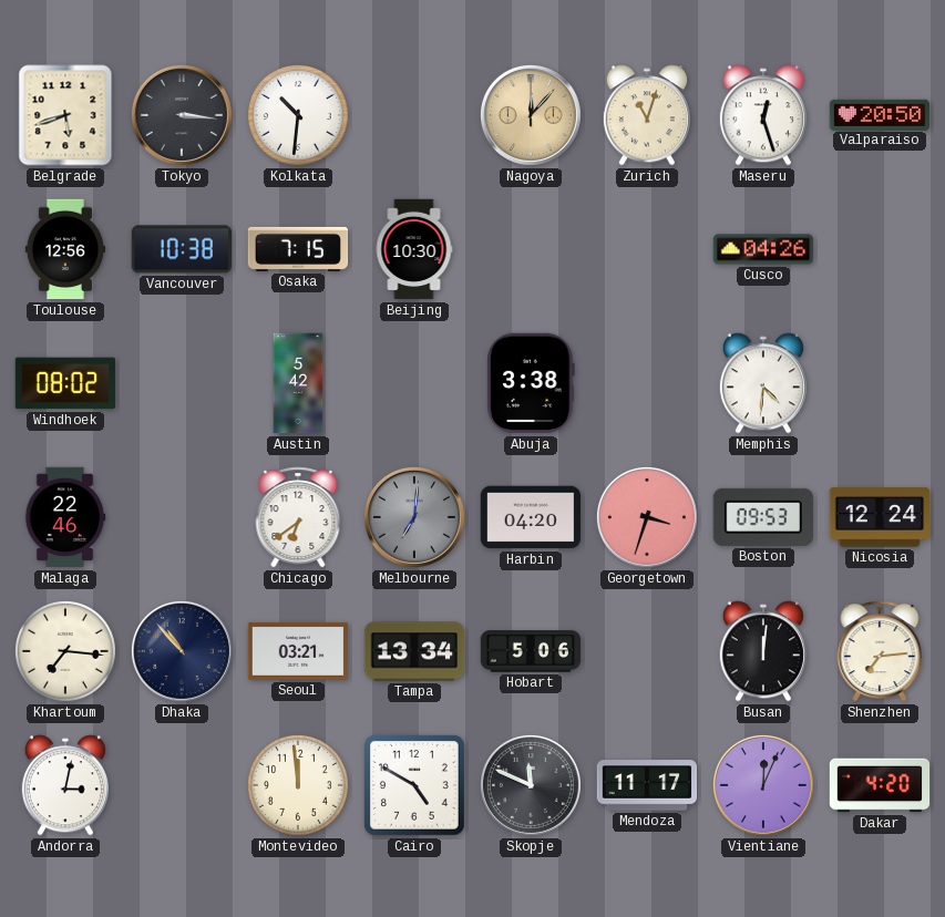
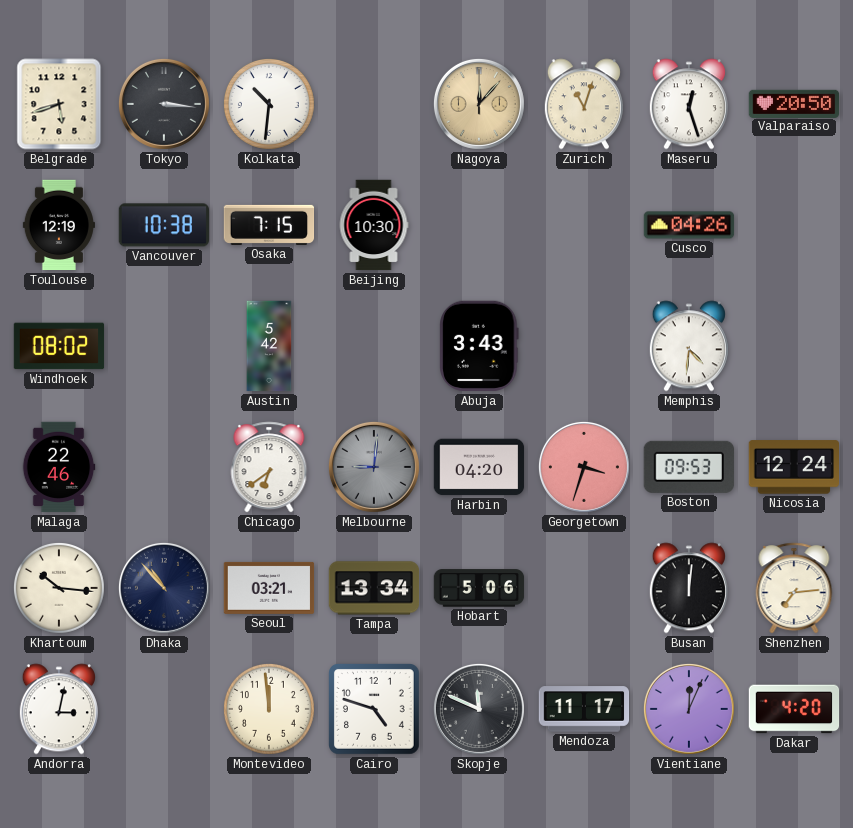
Toulouse: 12:56 -> 12:19 (59, 225)
Abuja: 3:38 -> 3:43 (479, 346)
Melbourne: 7:01 -> 9:01 (374, 467)
Khartoum: 7:16 -> 10:16 (59, 588)
Cairo: 4:50 -> 4:48 (375, 710)
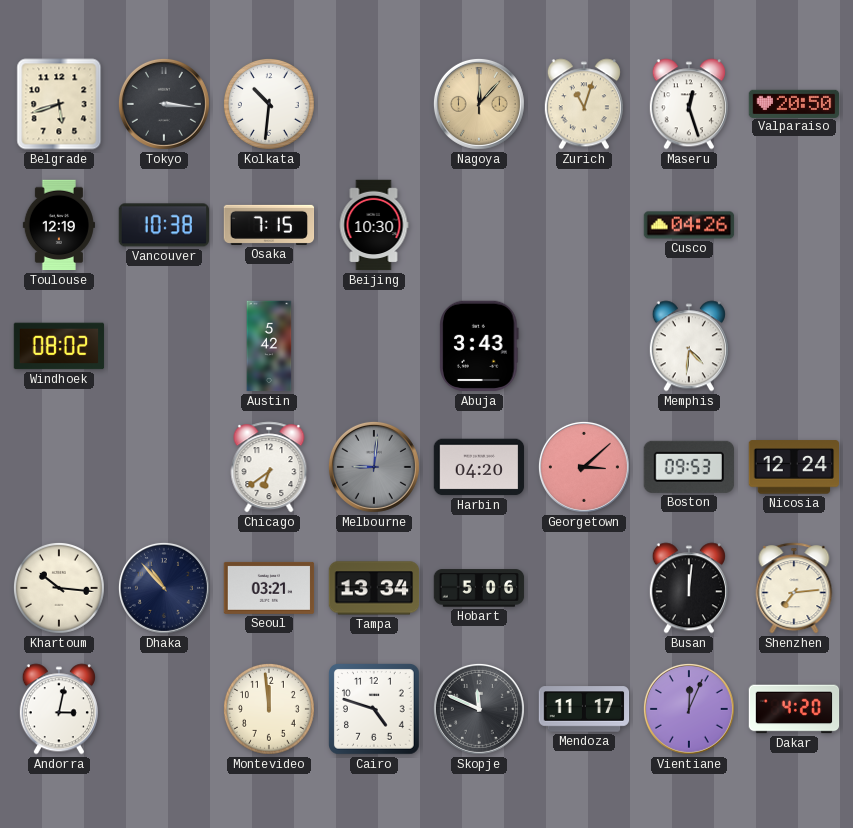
Malaga: 22:46 -> none (59, 467)
Georgetown: 3:33 -> 3:08 (584, 467)
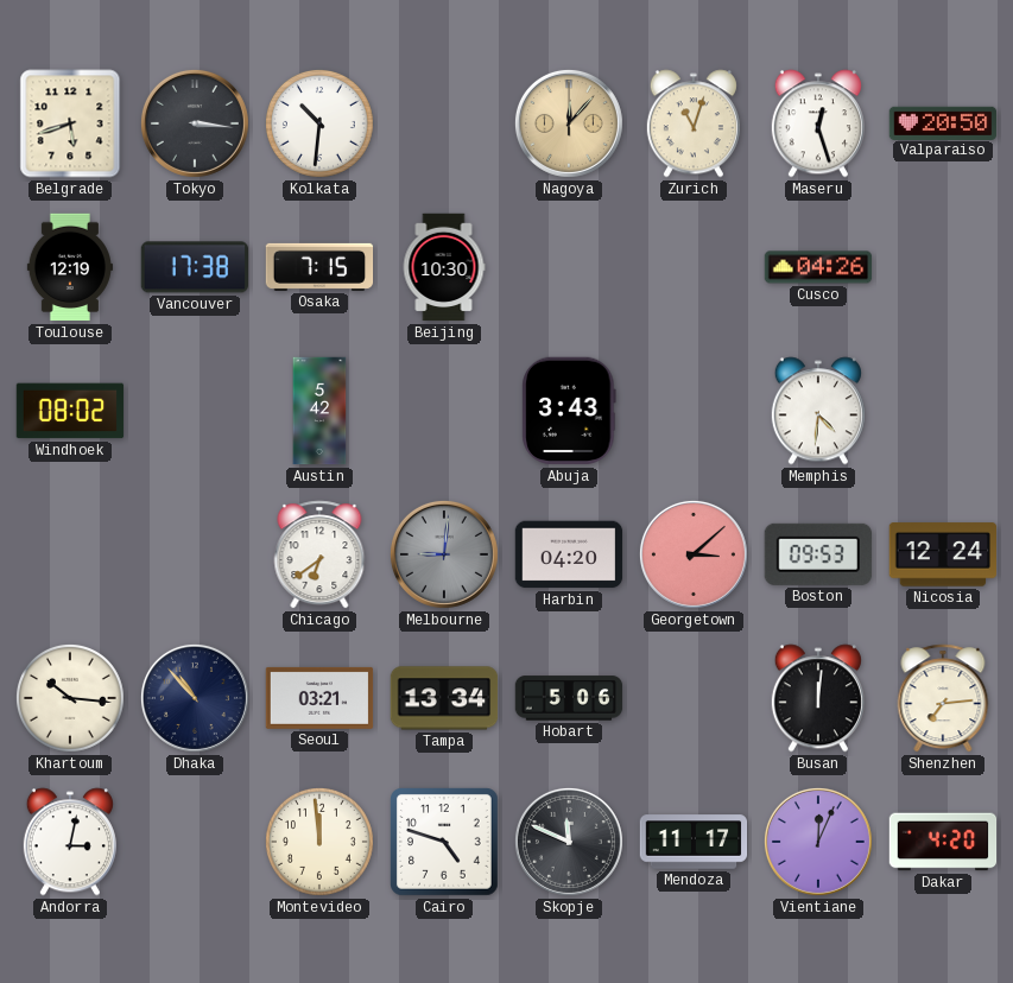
Vancouver: 10:38 -> 17:38 (194, 267)
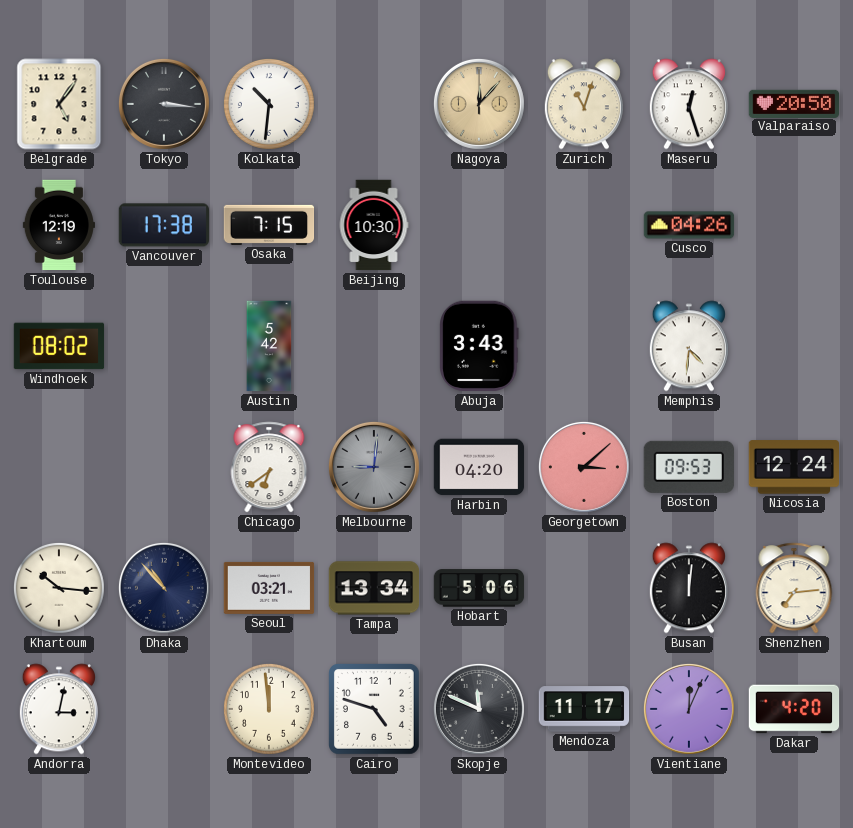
Belgrade: 5:42 -> 5:06 (59, 104)
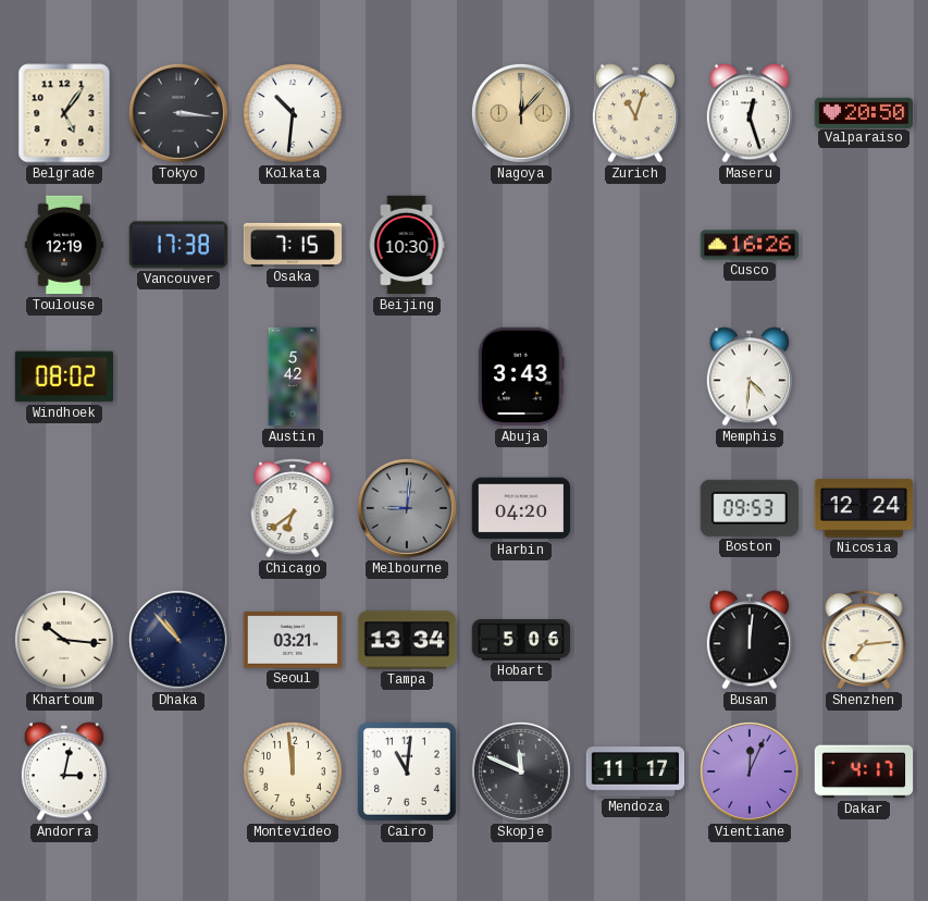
Cusco: 04:26 -> 16:26 (750, 245)
Georgetown: 3:08 -> none (584, 467)
Cairo: 4:48 -> 11:01 (408, 773)
Dakar: 4:20 -> 4:17 (864, 772)
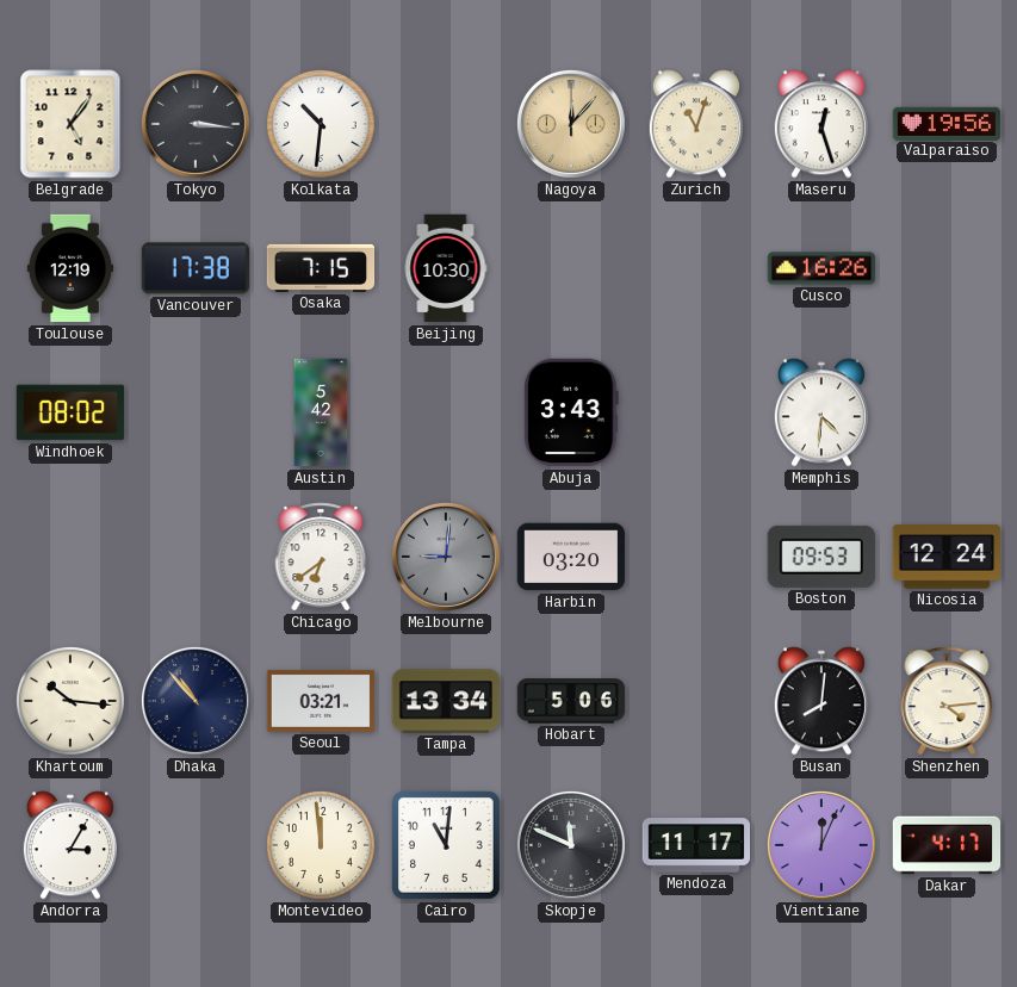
Valparaiso: 20:50 -> 19:56 (947, 123)
Harbin: 04:20 -> 03:20 (571, 557)
Busan: 12:01 -> 8:01 (821, 701)
Shenzhen: 7:14 -> 4:14 (947, 701)
Andorra: 3:02 -> 3:05 (70, 845)
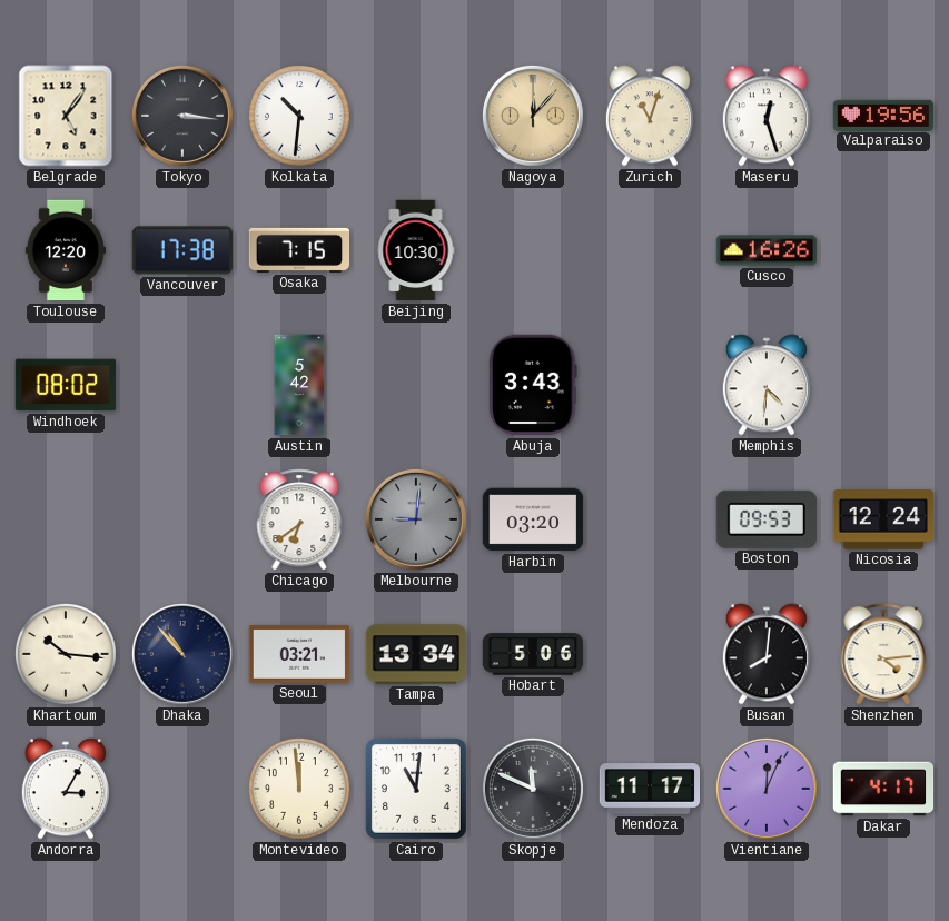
Toulouse: 12:19 -> 12:20 (66, 250)
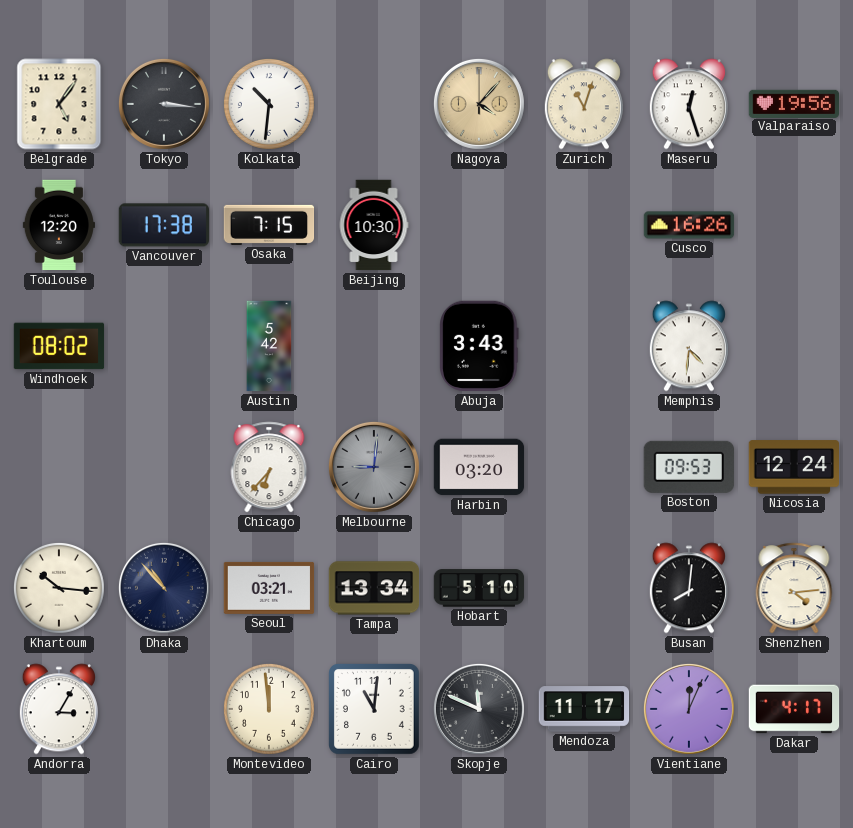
Nagoya: 12:07 -> 4:07 (479, 104)
Chicago: 6:39 -> 6:37 (269, 467)
Hobart: 5:06 -> 5:10 (479, 588)
